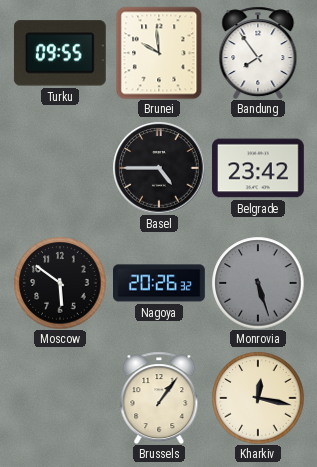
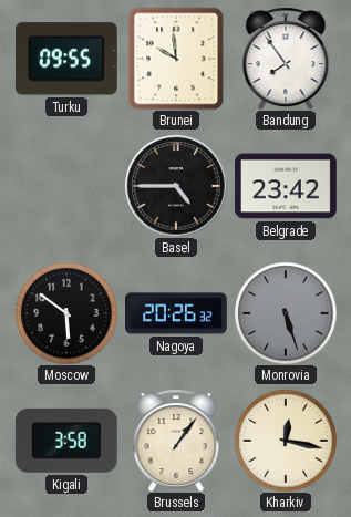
Kigali: none -> 3:58 (66, 441)
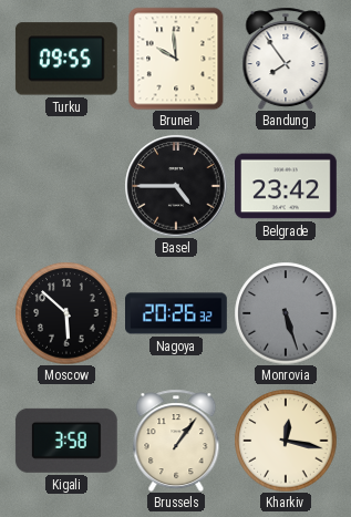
Moscow: 5:51 -> 5:52 (66, 313)
